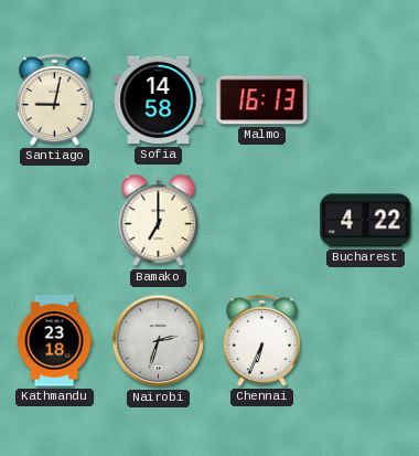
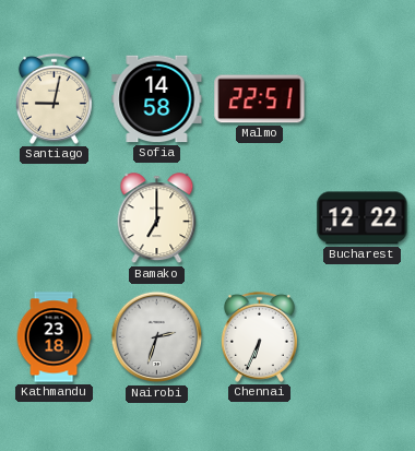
Malmo: 16:13 -> 22:51 (260, 99)
Bucharest: 4:22 -> 12:22 (363, 218)
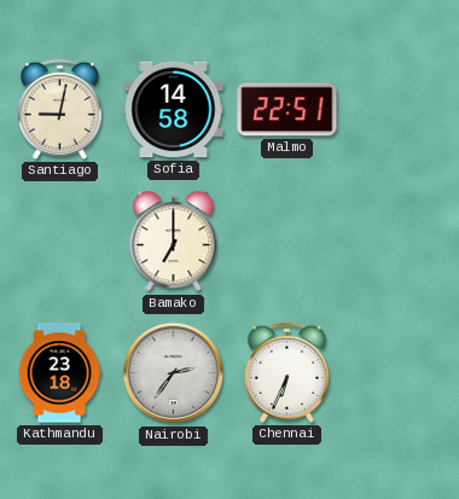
Bucharest: 12:22 -> none (363, 218)
Nairobi: 2:33 -> 2:36 (174, 373)
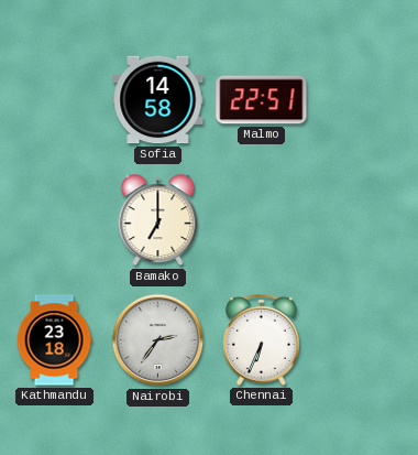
Santiago: 9:02 -> none (59, 109)
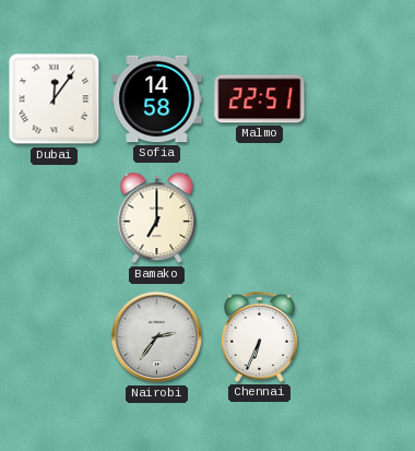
Dubai: none -> 12:06 (55, 99)
Kathmandu: 23:18 -> none (54, 340)
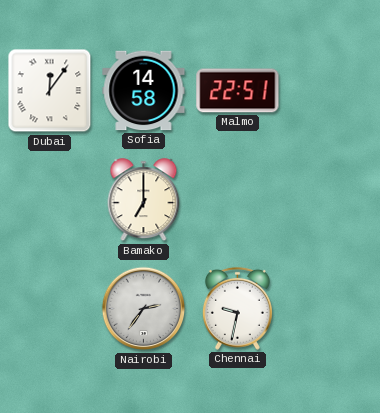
Chennai: 6:34 -> 9:32 (237, 308)
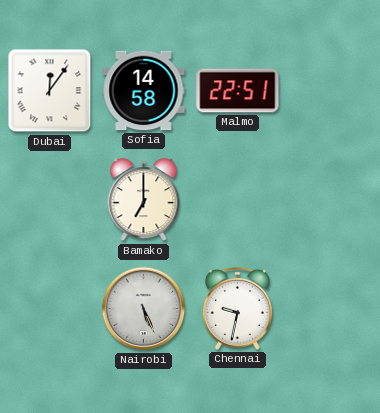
Nairobi: 2:36 -> 5:26 (144, 309)
